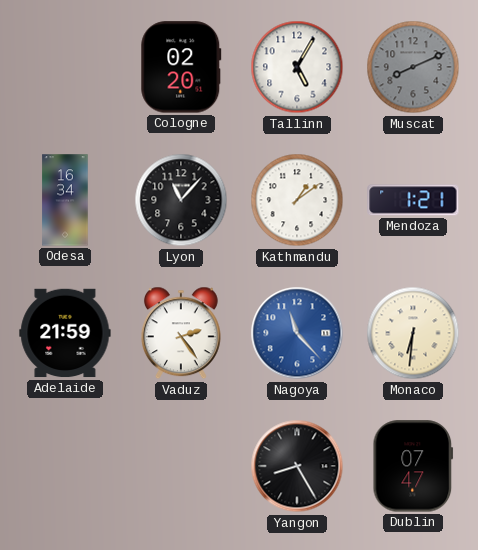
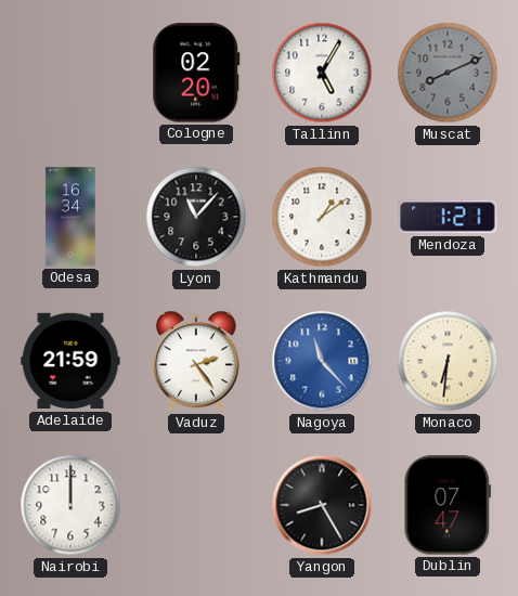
Nairobi: none -> 12:00 (70, 505)
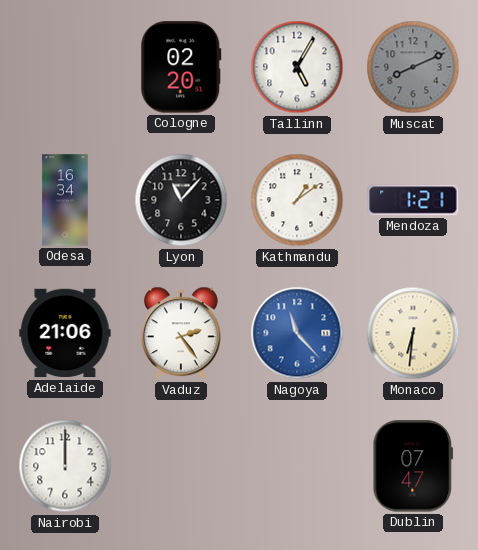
Adelaide: 21:59 -> 21:06 (65, 333)
Yangon: 8:25 -> none (322, 505)
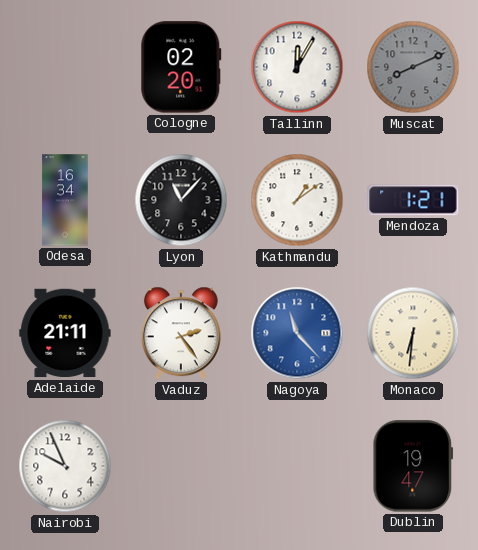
Tallinn: 5:05 -> 12:05 (297, 67)
Adelaide: 21:06 -> 21:11 (65, 333)
Nairobi: 12:00 -> 9:56 (65, 466)
Dublin: 07:47 -> 19:47 (413, 466)
